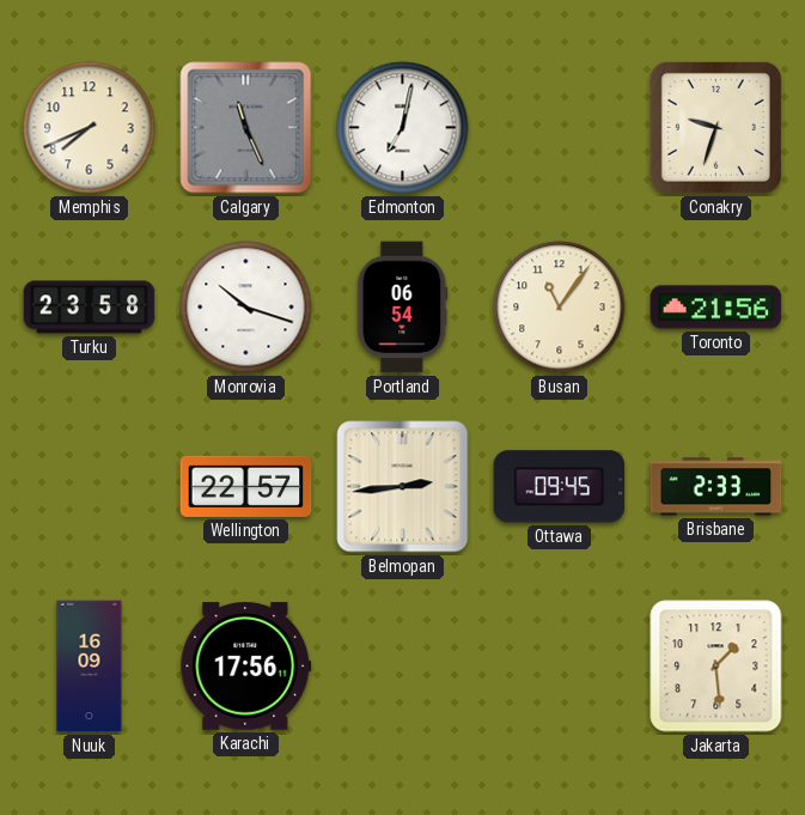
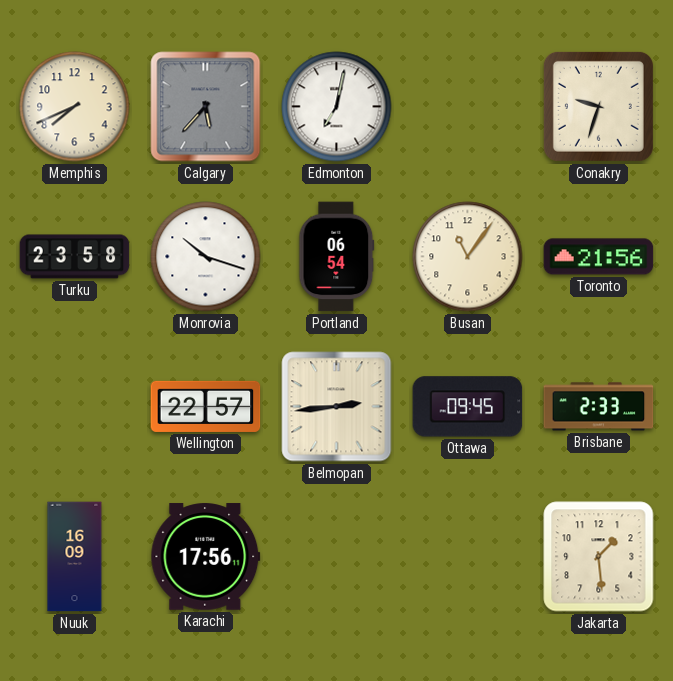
Calgary: 11:26 -> 5:37 (206, 107)
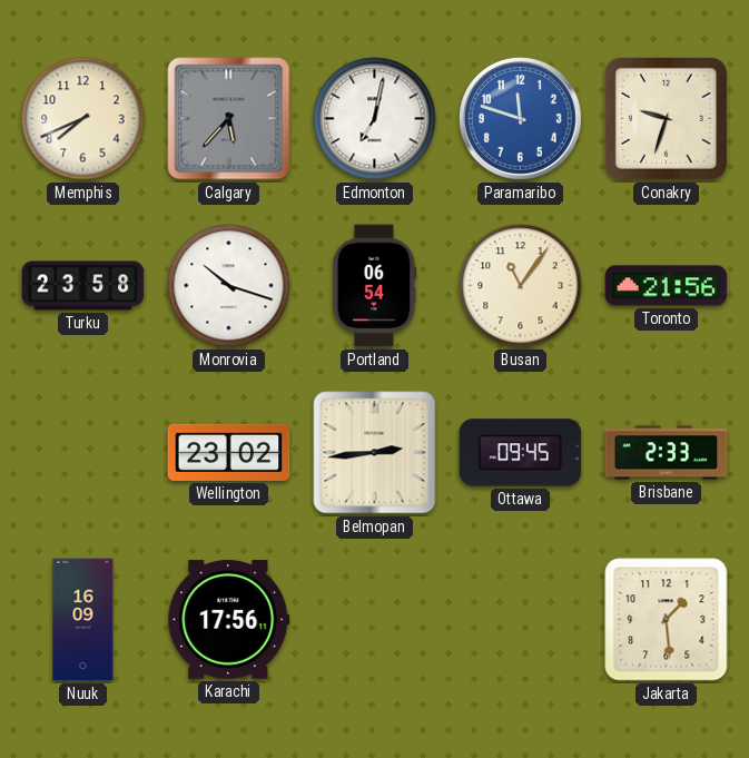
Paramaribo: none -> 11:48 (521, 119)
Wellington: 22:57 -> 23:02 (229, 452)
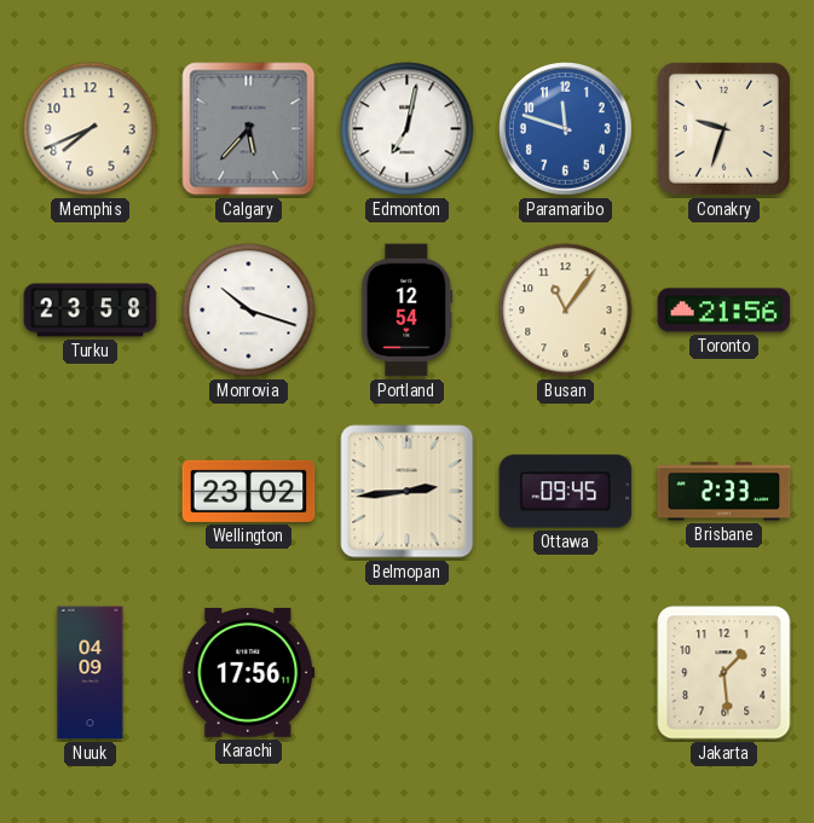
Portland: 06:54 -> 12:54 (408, 311)
Nuuk: 16:09 -> 04:09 (91, 673)
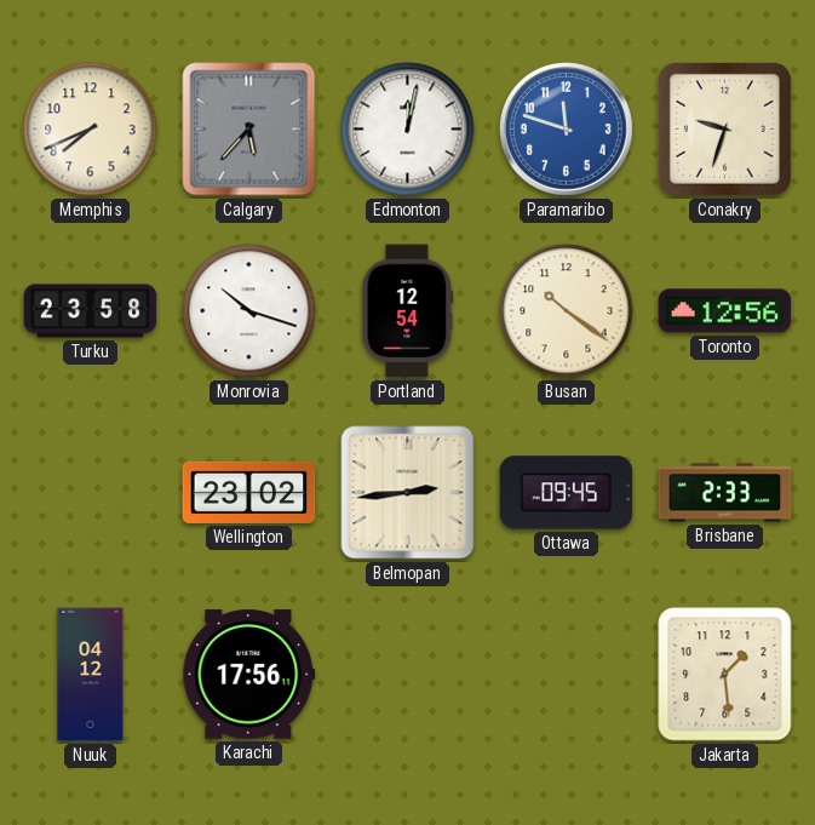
Edmonton: 7:02 -> 12:02 (408, 130)
Busan: 11:06 -> 10:21 (567, 311)
Toronto: 21:56 -> 12:56 (725, 311)
Nuuk: 04:09 -> 04:12 (91, 675)
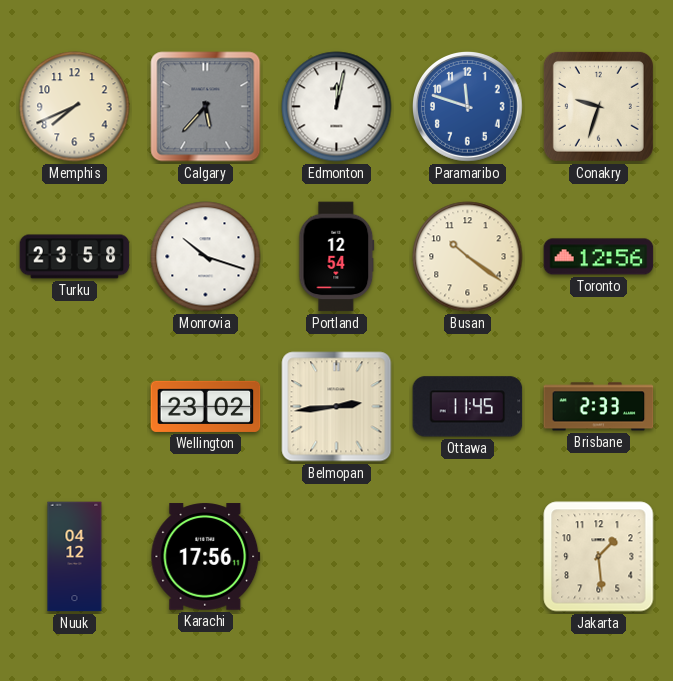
Ottawa: 09:45 -> 11:45 (468, 407)
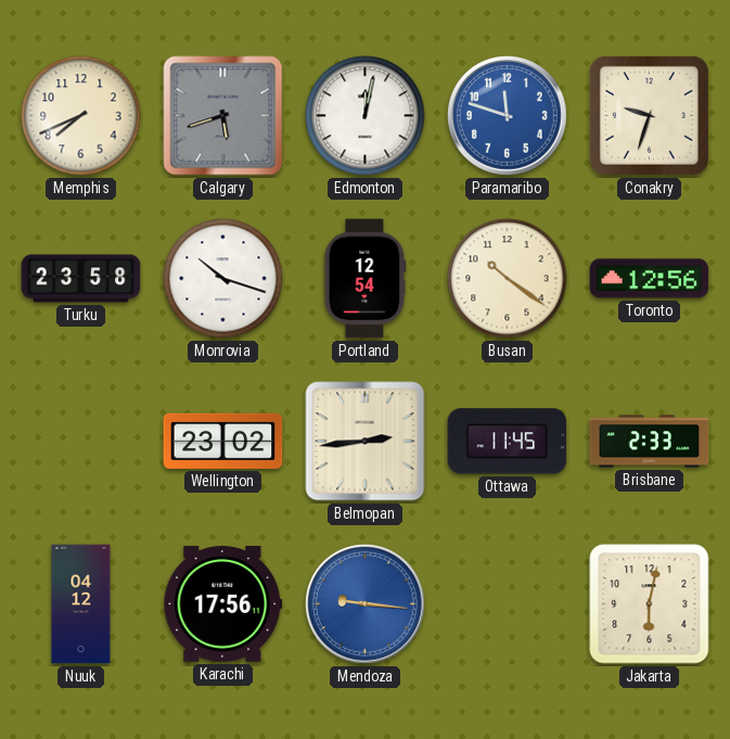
Calgary: 5:37 -> 5:42 (223, 116)
Mendoza: none -> 9:16 (366, 604)
Jakarta: 1:29 -> 6:02 (650, 604)
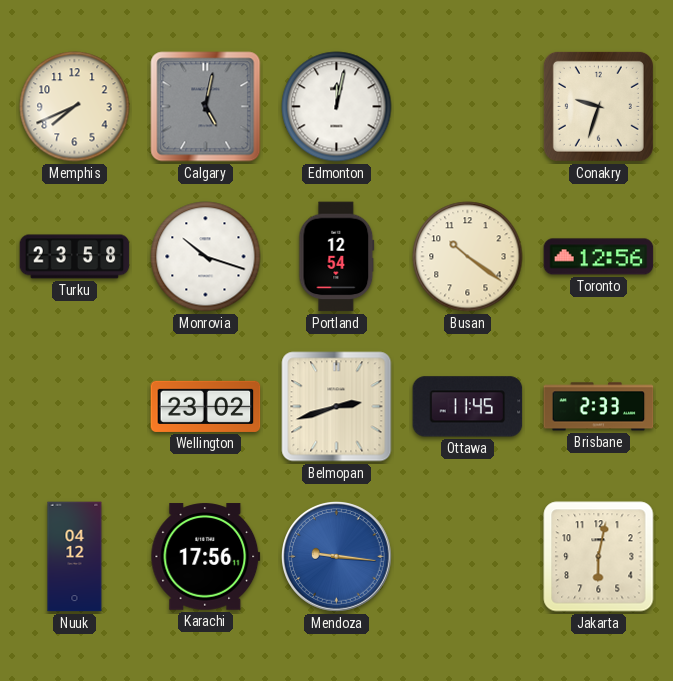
Calgary: 5:42 -> 5:02 (206, 107)
Paramaribo: 11:48 -> none (508, 116)
Belmopan: 2:44 -> 2:42 (337, 407)
